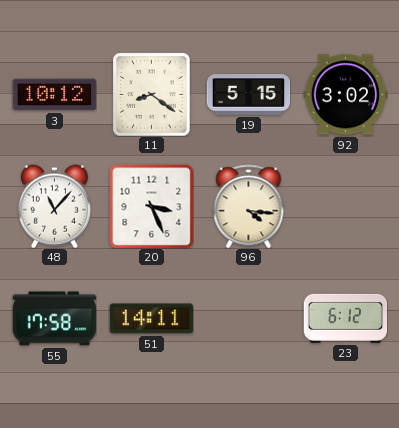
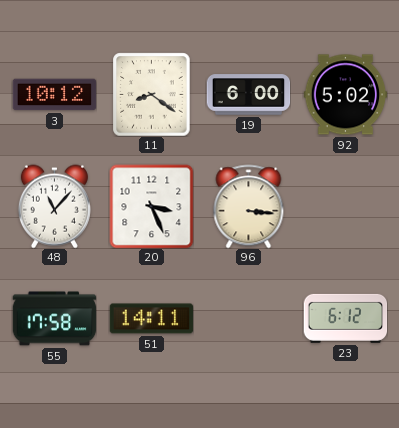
19: 5:15 -> 6:00 (248, 95)
92: 3:02 -> 5:02 (345, 95)
96: 4:16 -> 3:16 (249, 206)
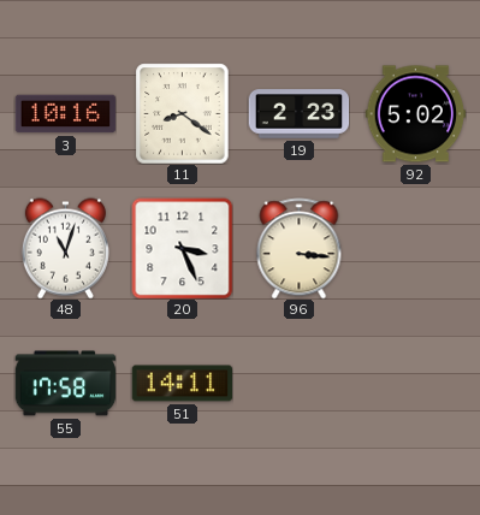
3: 10:12 -> 10:16 (65, 114)
19: 6:00 -> 2:23 (298, 114)
48: 11:07 -> 11:03 (65, 248)
23: 6:12 -> none (345, 318)
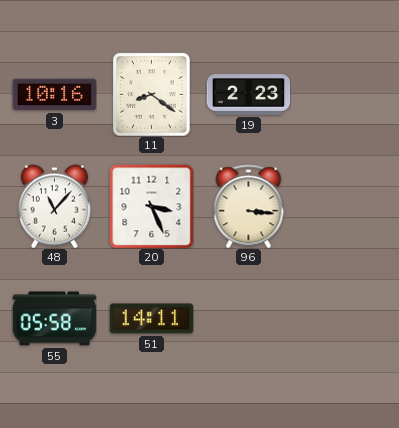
92: 5:02 -> none (415, 114)
48: 11:03 -> 11:07 (54, 206)
55: 17:58 -> 05:58 (54, 319)
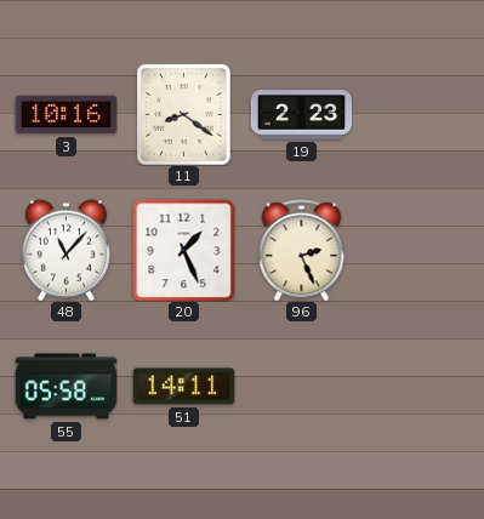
20: 3:26 -> 1:26 (183, 250)
96: 3:16 -> 2:26 (302, 250)
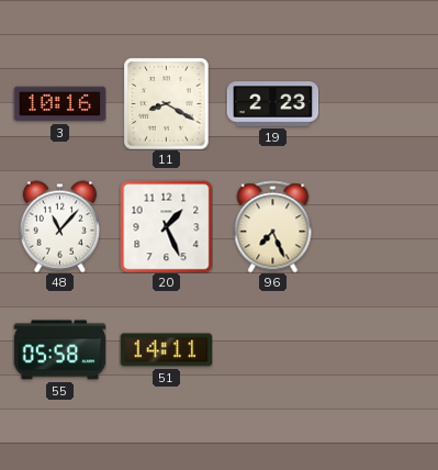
11: 8:21 -> 8:20 (167, 103)
96: 2:26 -> 7:26 (273, 226)
